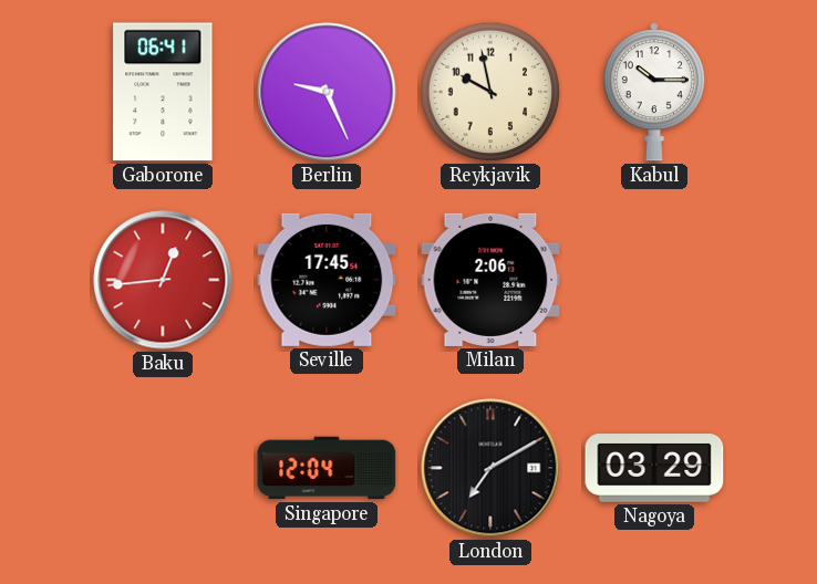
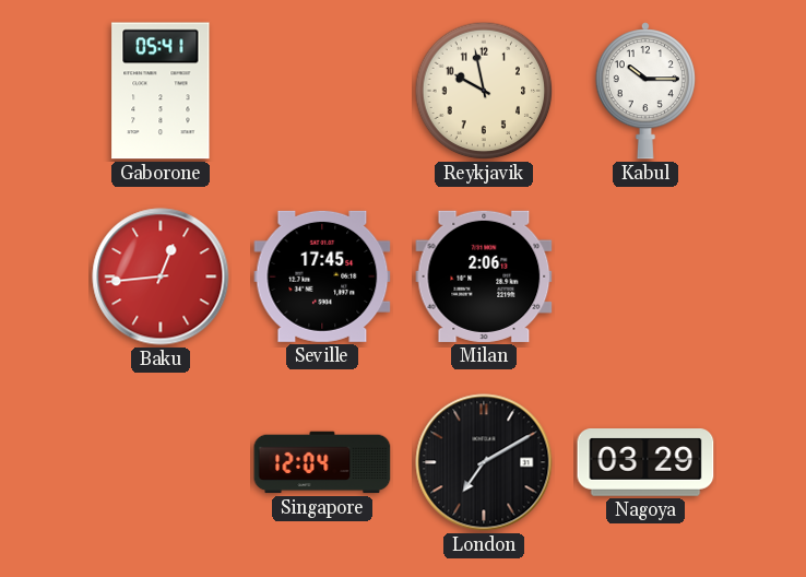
Gaborone: 06:41 -> 05:41 (161, 91)
Berlin: 9:26 -> none (327, 92)
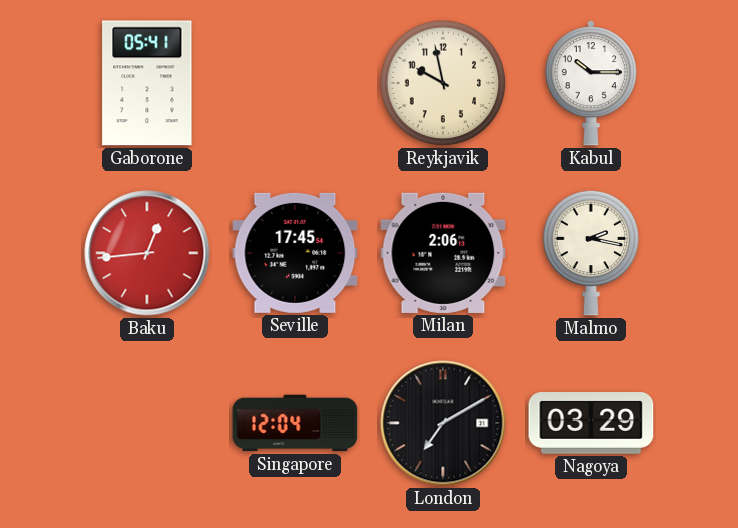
Malmo: none -> 2:17 (591, 253)
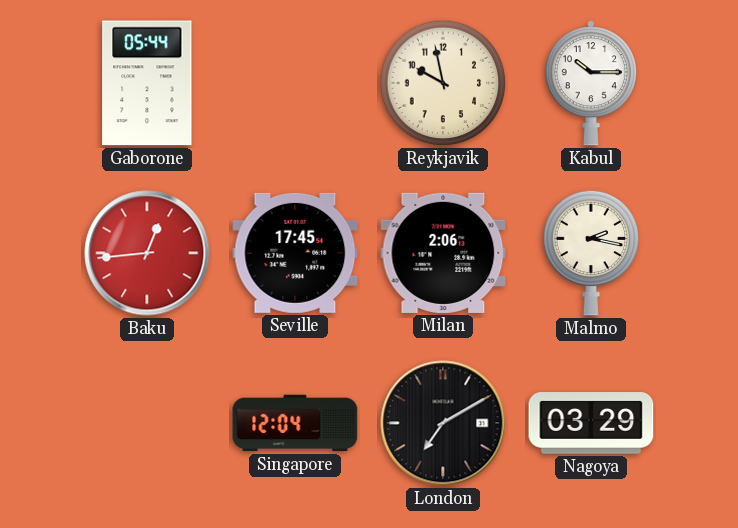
Gaborone: 05:41 -> 05:44 (147, 83)
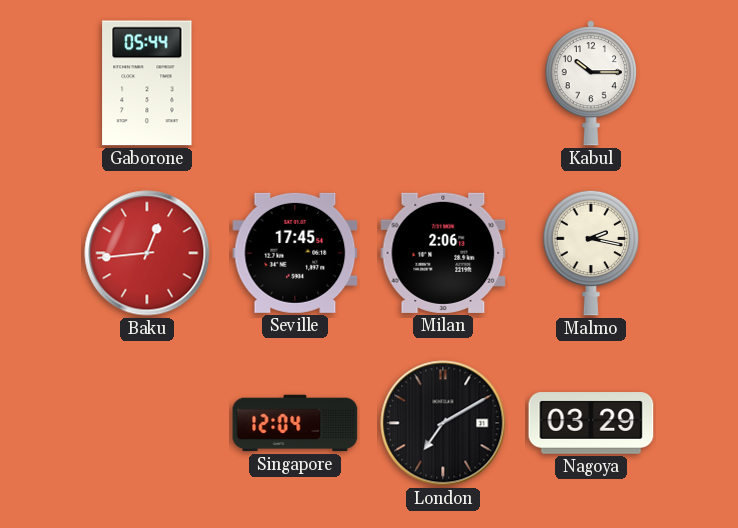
Reykjavik: 9:58 -> none (443, 83)
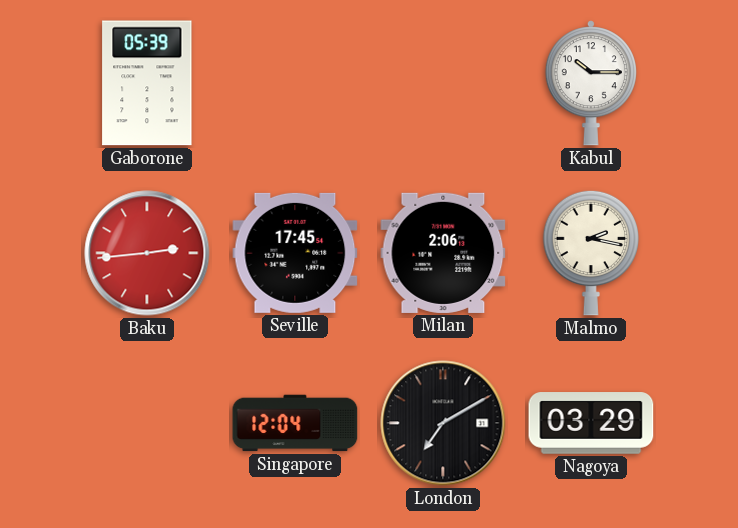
Gaborone: 05:44 -> 05:39 (147, 83)
Baku: 12:44 -> 2:44 (147, 253)
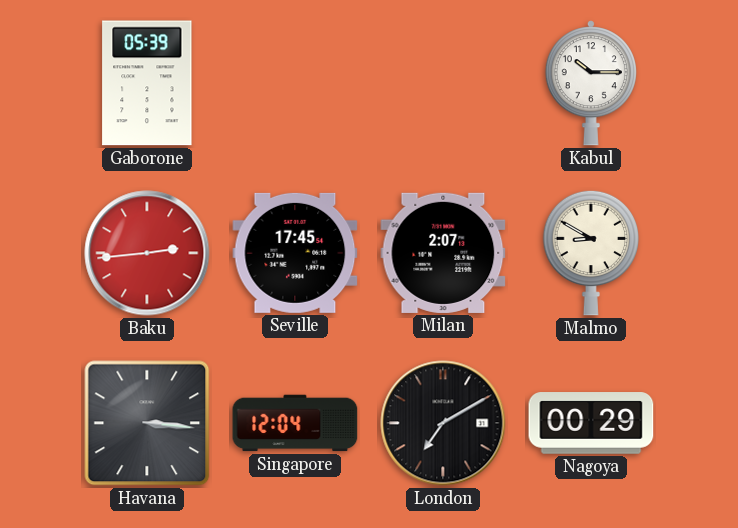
Milan: 2:06 -> 2:07 (443, 253)
Malmo: 2:17 -> 8:50 (591, 253)
Havana: none -> 3:16 (147, 423)
Nagoya: 03:29 -> 00:29 (591, 423)
